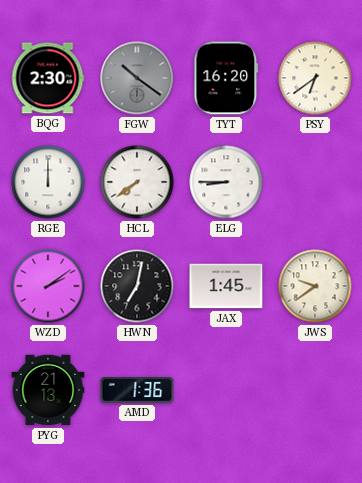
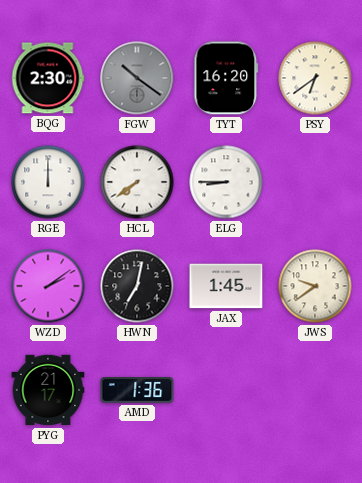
PYG: 21:13 -> 21:17 (48, 390)
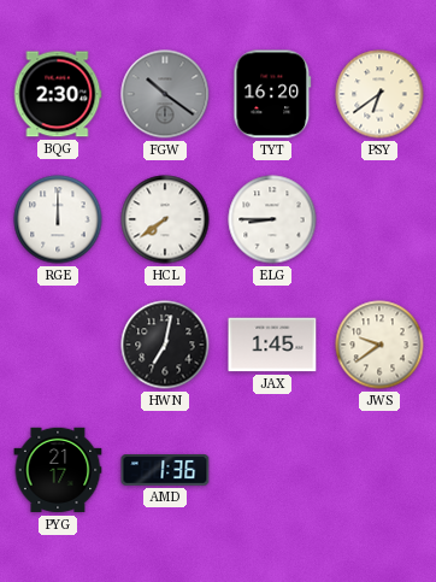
WZD: 2:09 -> none (48, 286)
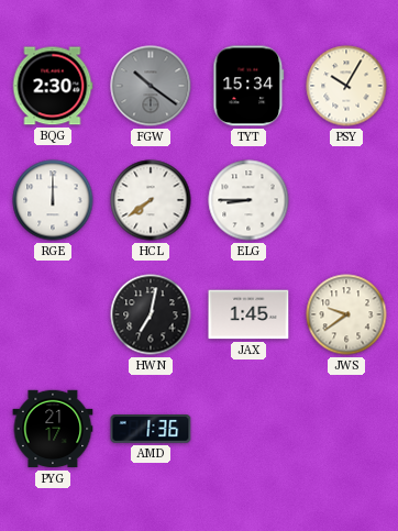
TYT: 16:20 -> 15:34 (248, 86)
PSY: 6:39 -> 10:05 (346, 86)
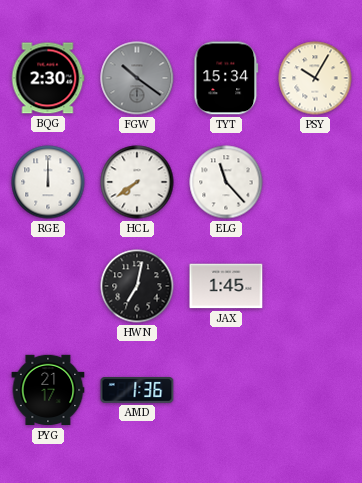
ELG: 8:45 -> 11:23 (226, 182)
JWS: 9:39 -> none (346, 314)
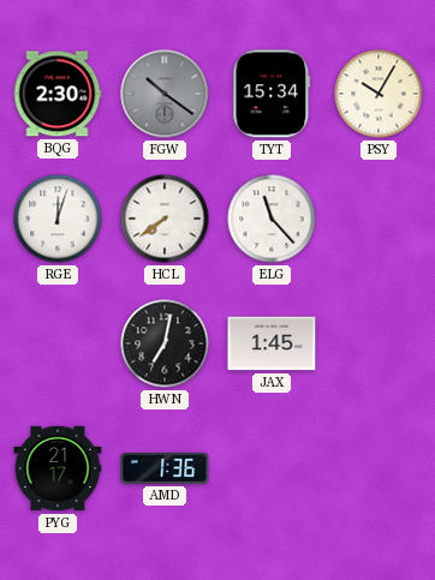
RGE: 12:00 -> 12:03 (58, 219)
